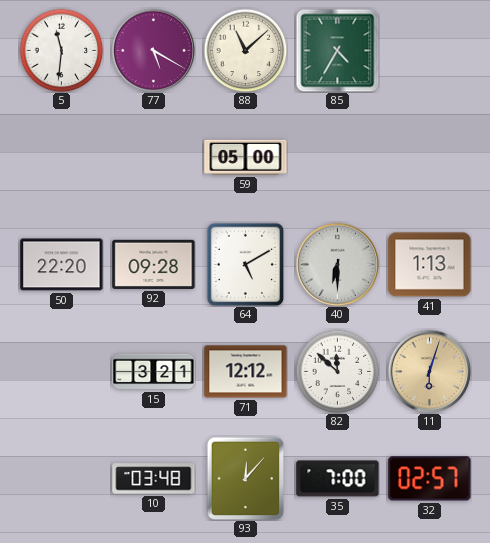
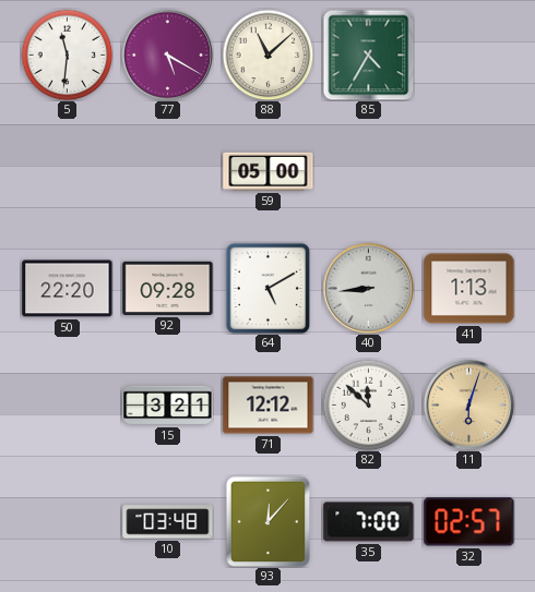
40: 6:30 -> 8:44 (368, 288)
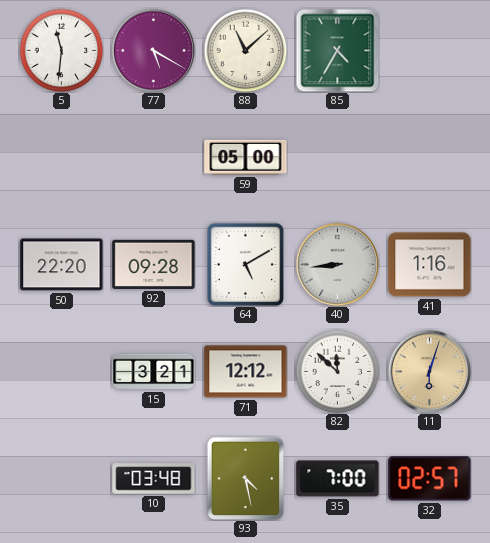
41: 1:13 -> 1:16 (430, 265)
93: 12:07 -> 4:28 (246, 478)
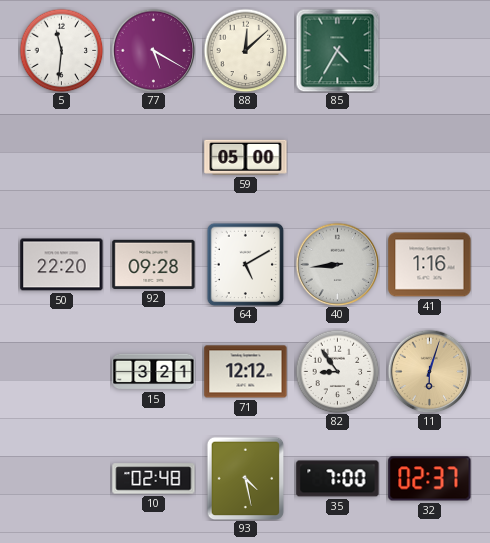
88: 11:08 -> 12:08 (245, 50)
82: 11:52 -> 8:54 (337, 371)
10: 03:48 -> 02:48 (154, 479)
32: 02:57 -> 02:37 (430, 479)
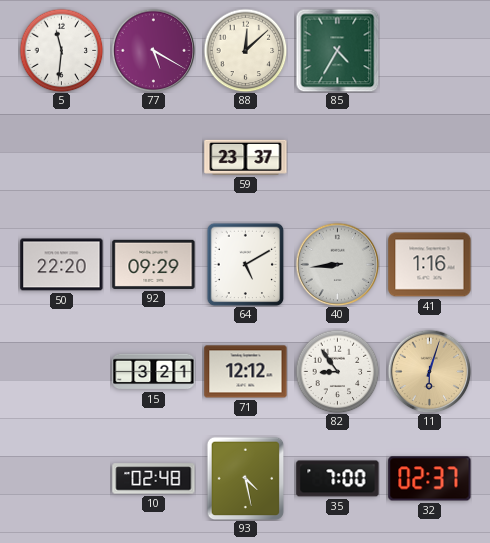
59: 05:00 -> 23:37 (246, 157)
92: 09:28 -> 09:29 (154, 264)
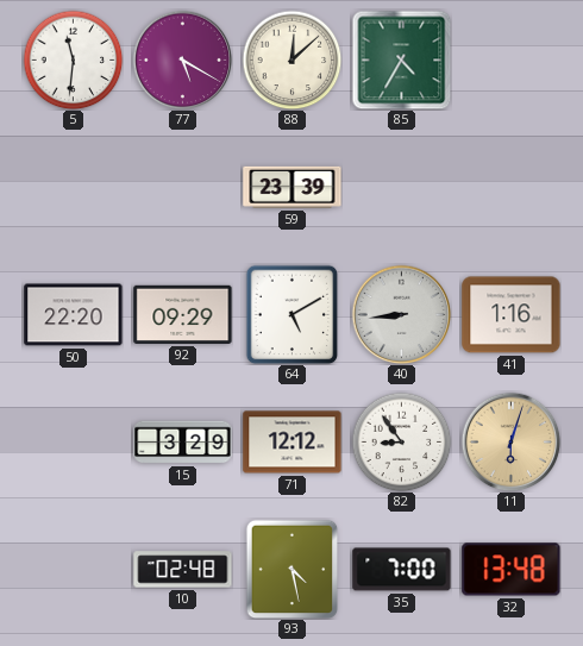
59: 23:37 -> 23:39 (293, 187)
15: 3:21 -> 3:29 (183, 443)
32: 02:37 -> 13:48 (512, 570)
